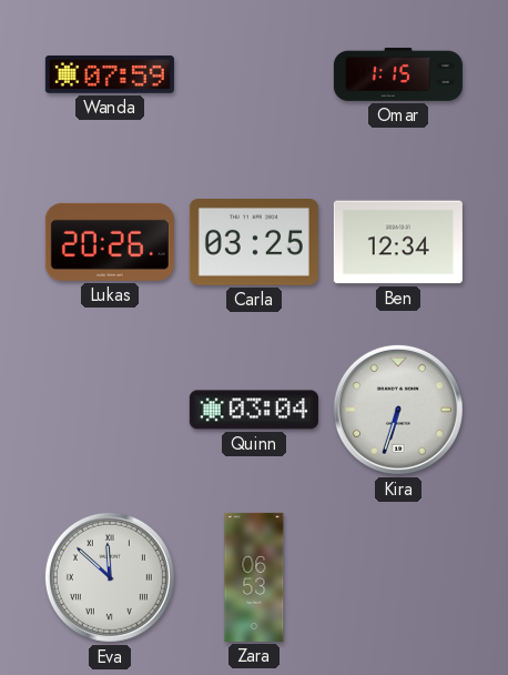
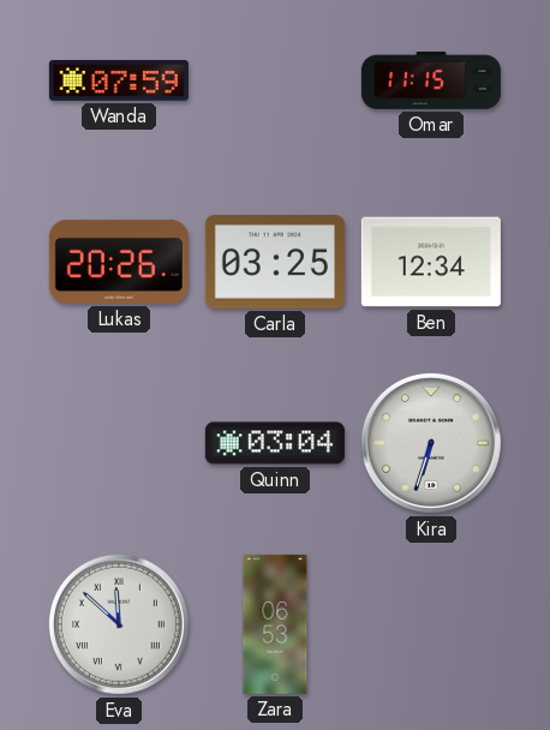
Omar: 1:15 -> 11:15 (431, 80)
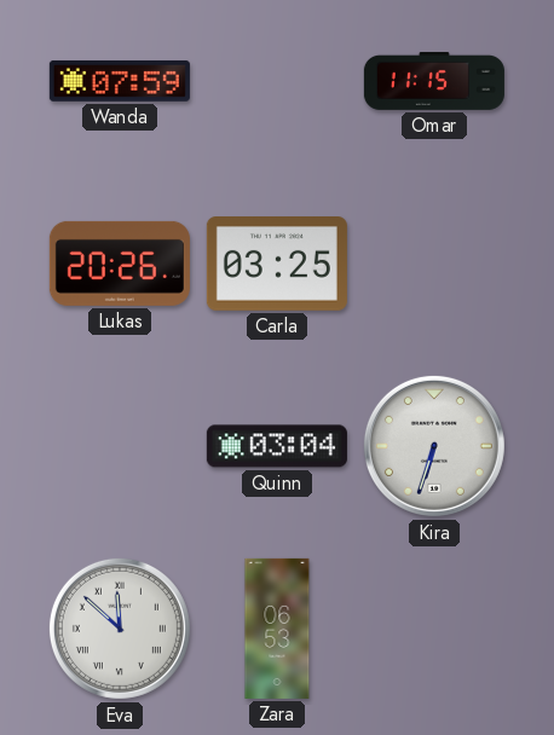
Ben: 12:34 -> none (431, 262)
